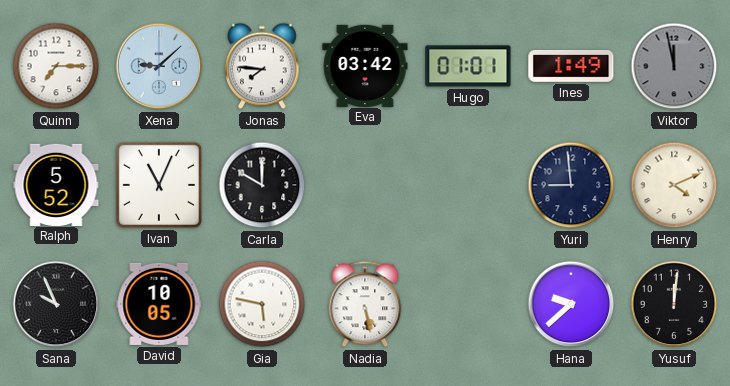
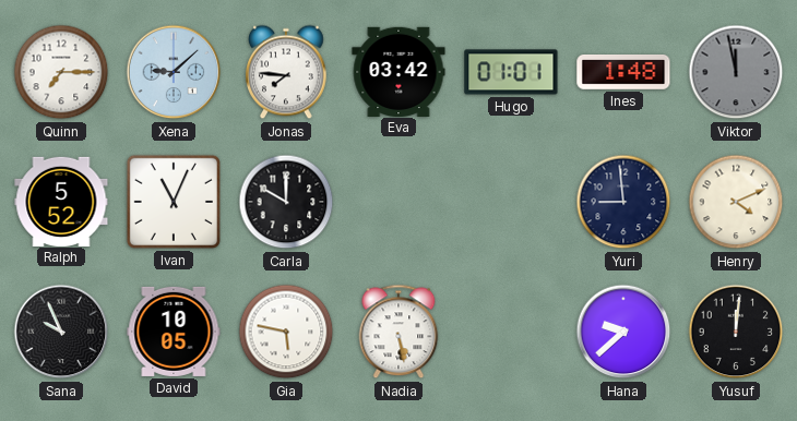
Ines: 1:49 -> 1:48 (623, 73)
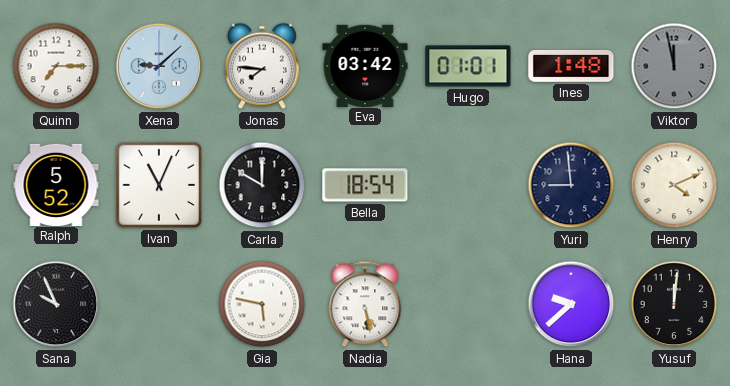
Bella: none -> 18:54 (365, 185)
David: 10:05 -> none (174, 332)
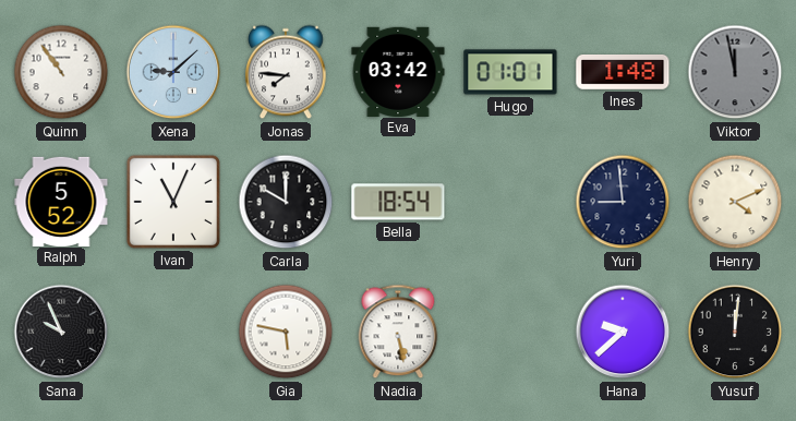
Quinn: 7:15 -> 10:54 (61, 72)
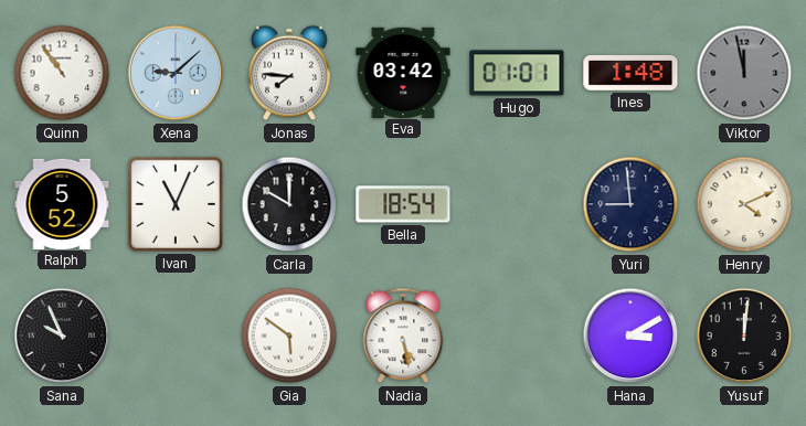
Gia: 5:47 -> 5:51 (289, 336)
Hana: 9:38 -> 3:10 (630, 336)
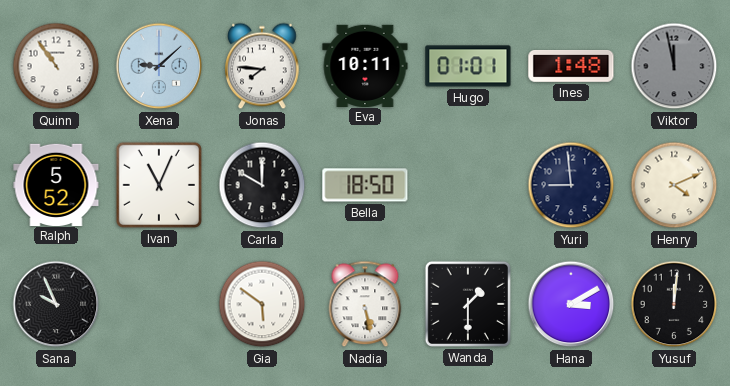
Eva: 03:42 -> 10:11 (365, 65)
Bella: 18:54 -> 18:50 (365, 185)
Wanda: none -> 1:30 (468, 304)
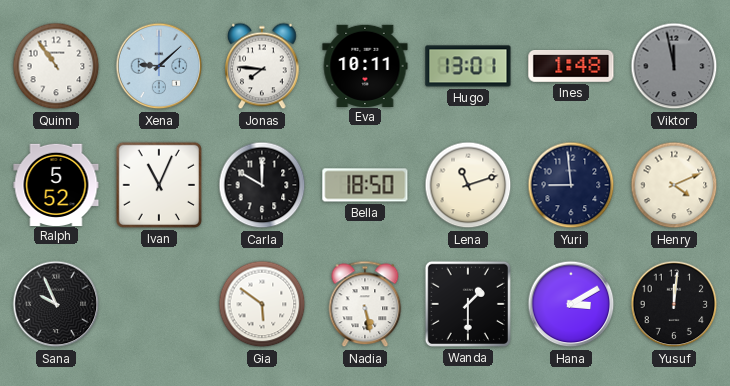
Hugo: 01:01 -> 13:01 (468, 66)
Lena: none -> 11:12 (468, 185)
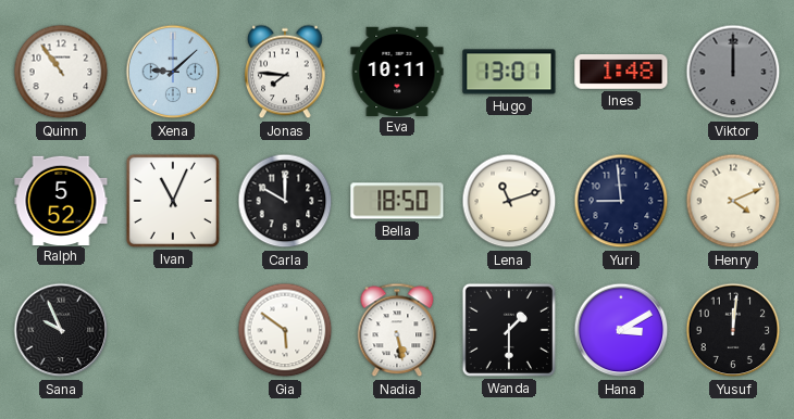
Viktor: 11:58 -> 12:00 (733, 72)
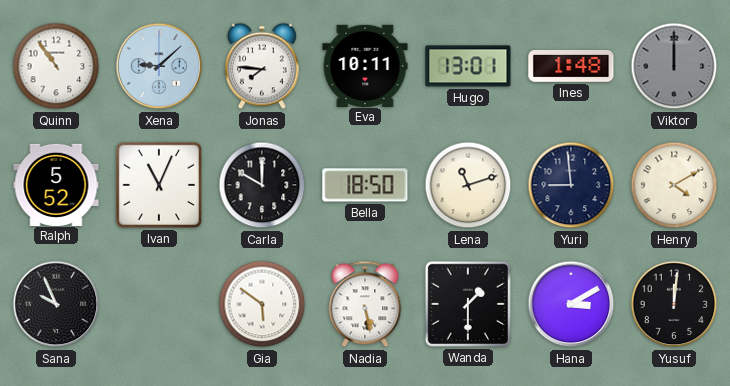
Henry: 4:11 -> 4:10 (674, 185)
